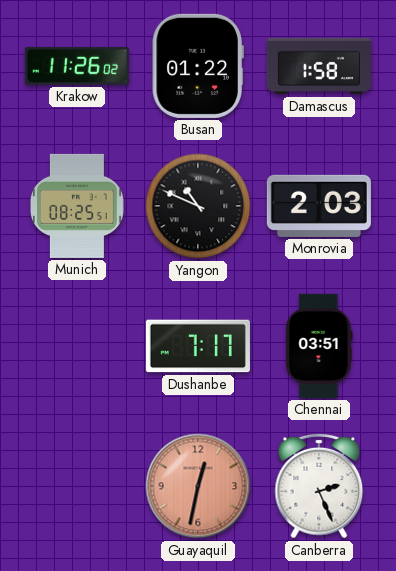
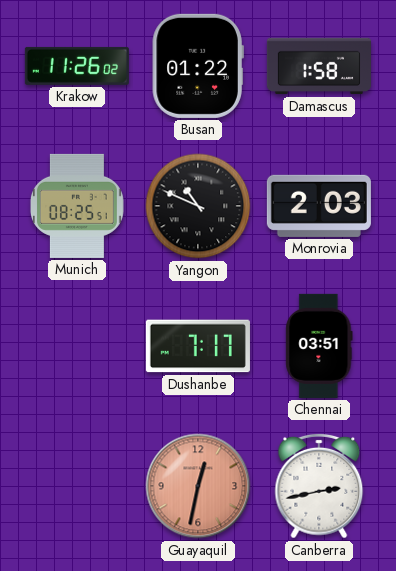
Canberra: 2:26 -> 2:43 (319, 486)
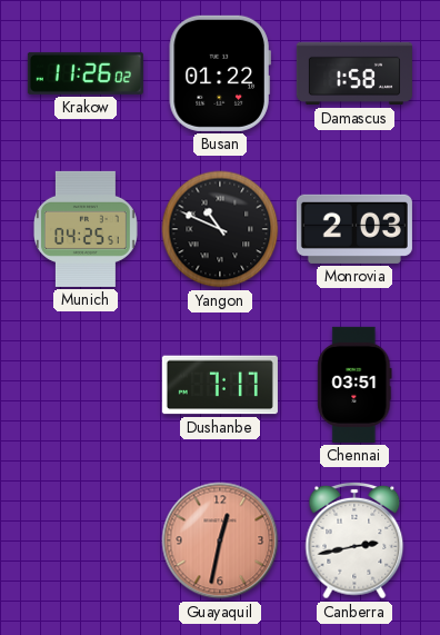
Munich: 08:25 -> 04:25 (86, 229)
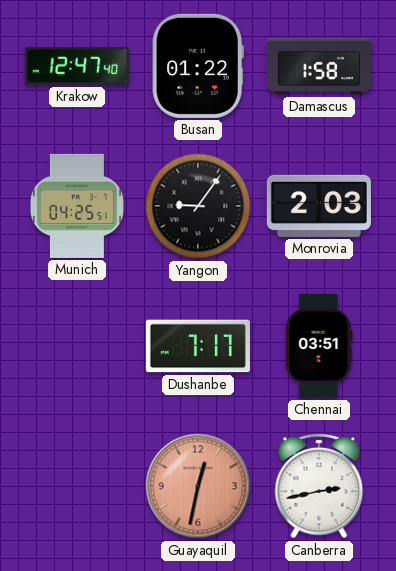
Krakow: 11:26 -> 12:47 (77, 66)
Yangon: 10:49 -> 9:06 (198, 206)
